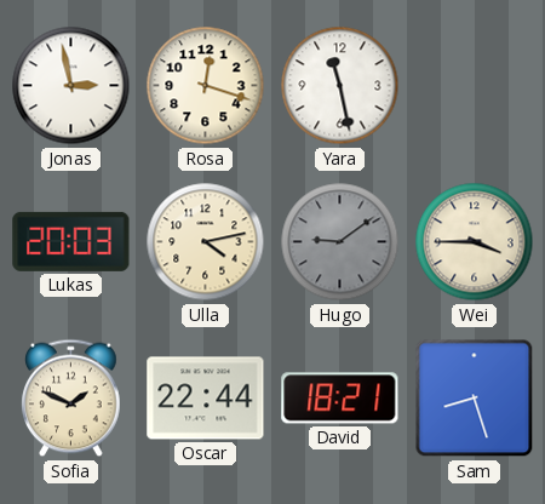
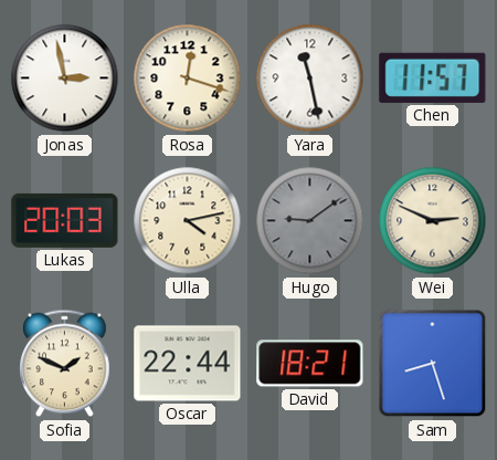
Chen: none -> 11:57 (433, 77)
Wei: 3:45 -> 2:49 (433, 221)
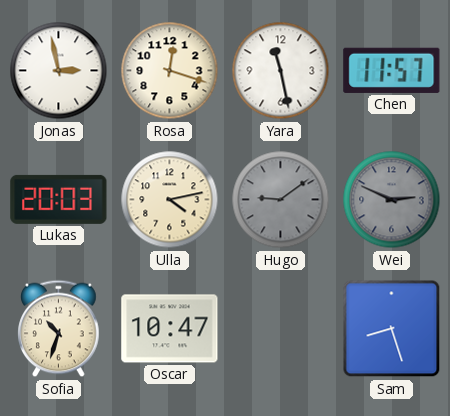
Wei dial: cream -> grey (392, 200)
Sofia: 1:49 -> 10:33 (59, 329)
Oscar: 22:44 -> 10:47 (170, 329)
David: 18:21 -> none (310, 364)
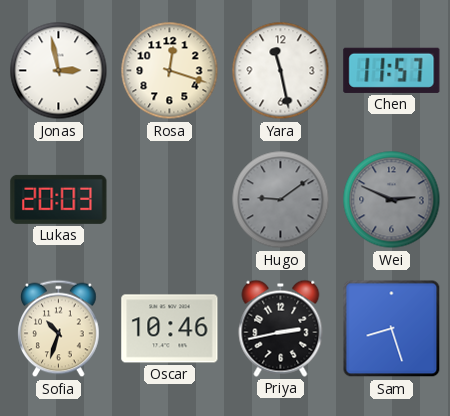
Ulla: 4:13 -> none (170, 200)
Oscar: 10:47 -> 10:46 (170, 329)
Priya: none -> 2:43 (281, 328)
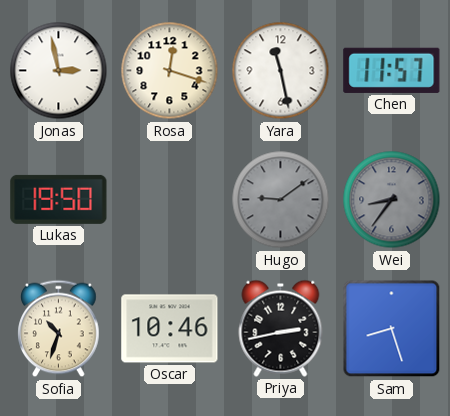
Lukas: 20:03 -> 19:50 (59, 199)
Wei: 2:49 -> 8:36 (392, 200)
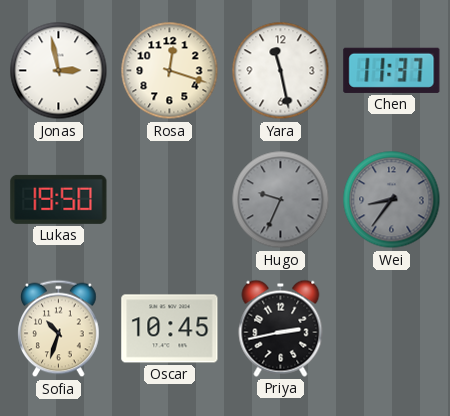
Chen: 11:57 -> 11:37 (392, 70)
Hugo: 9:09 -> 9:34 (281, 200)
Oscar: 10:46 -> 10:45 (170, 329)
Sam: 8:27 -> none (392, 329)
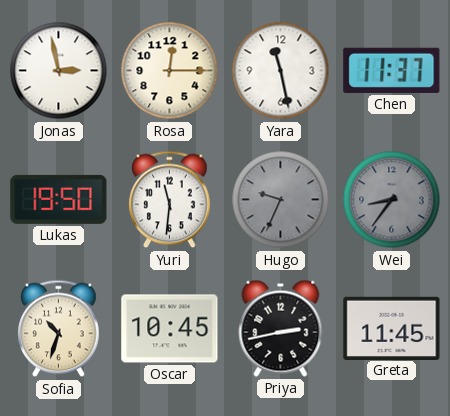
Rosa: 12:18 -> 12:15 (170, 71)
Yuri: none -> 11:31 (170, 200)
Greta: none -> 11:45 (392, 328)
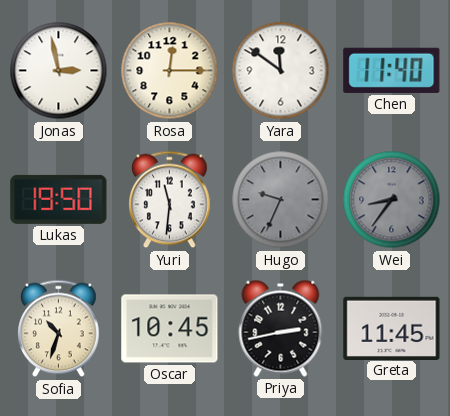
Yara: 11:28 -> 11:51 (281, 71)
Chen: 11:37 -> 11:40 (392, 70)
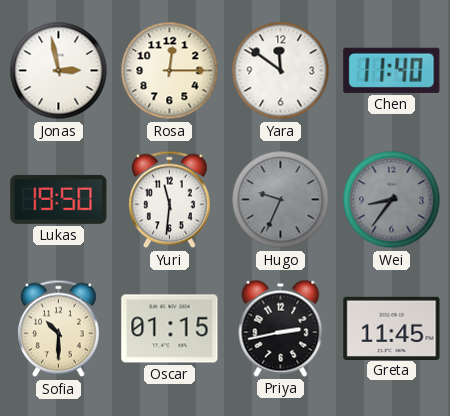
Sofia: 10:33 -> 10:30 (59, 329)
Oscar: 10:45 -> 01:15 (170, 329)
